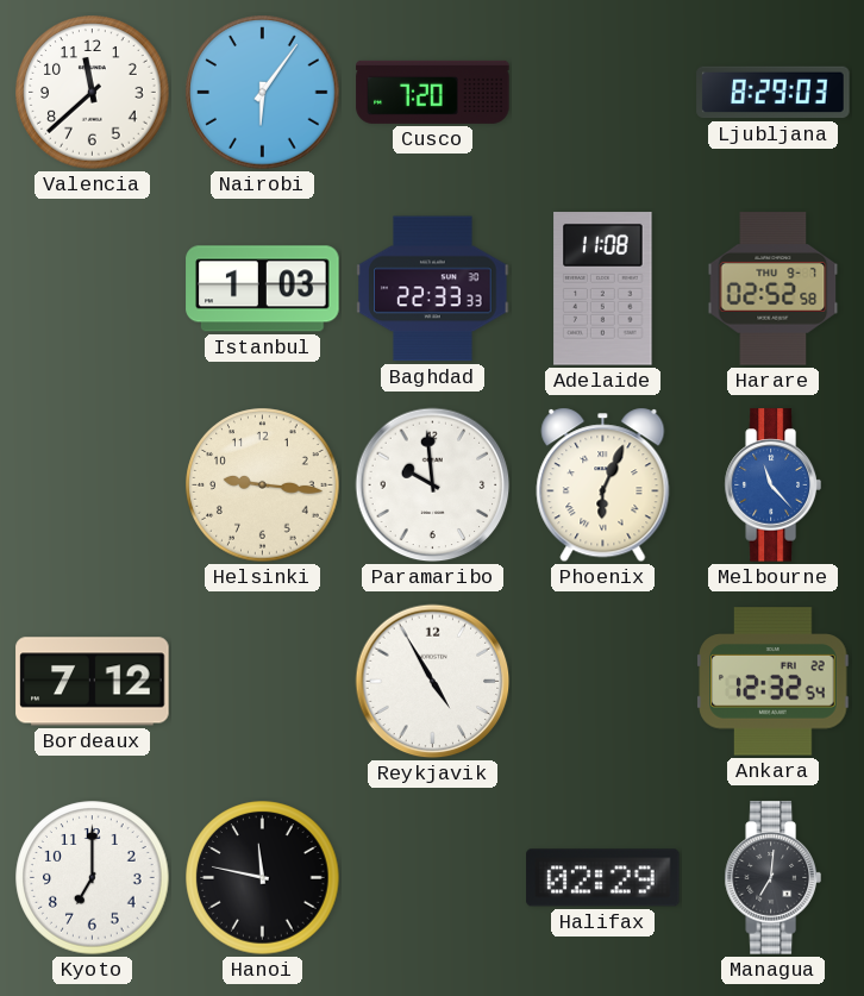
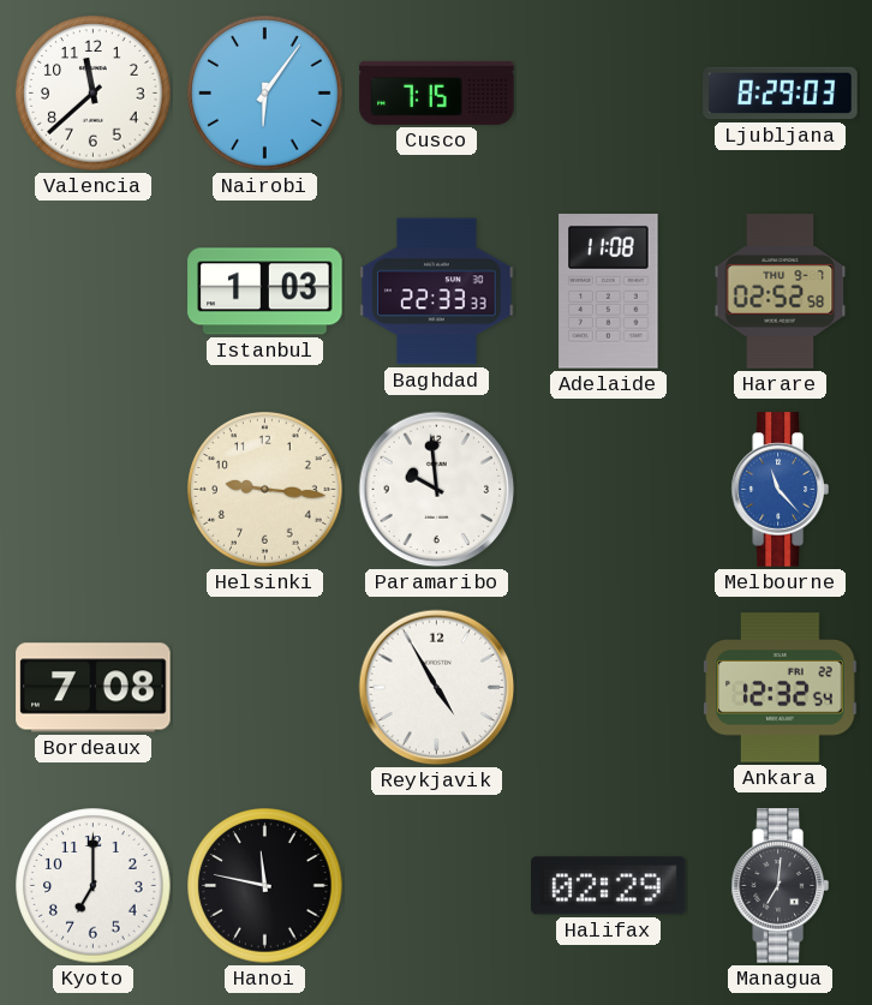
Cusco: 7:20 -> 7:15 (437, 92)
Phoenix: 6:04 -> none (603, 486)
Bordeaux: 7:12 -> 7:08 (94, 688)
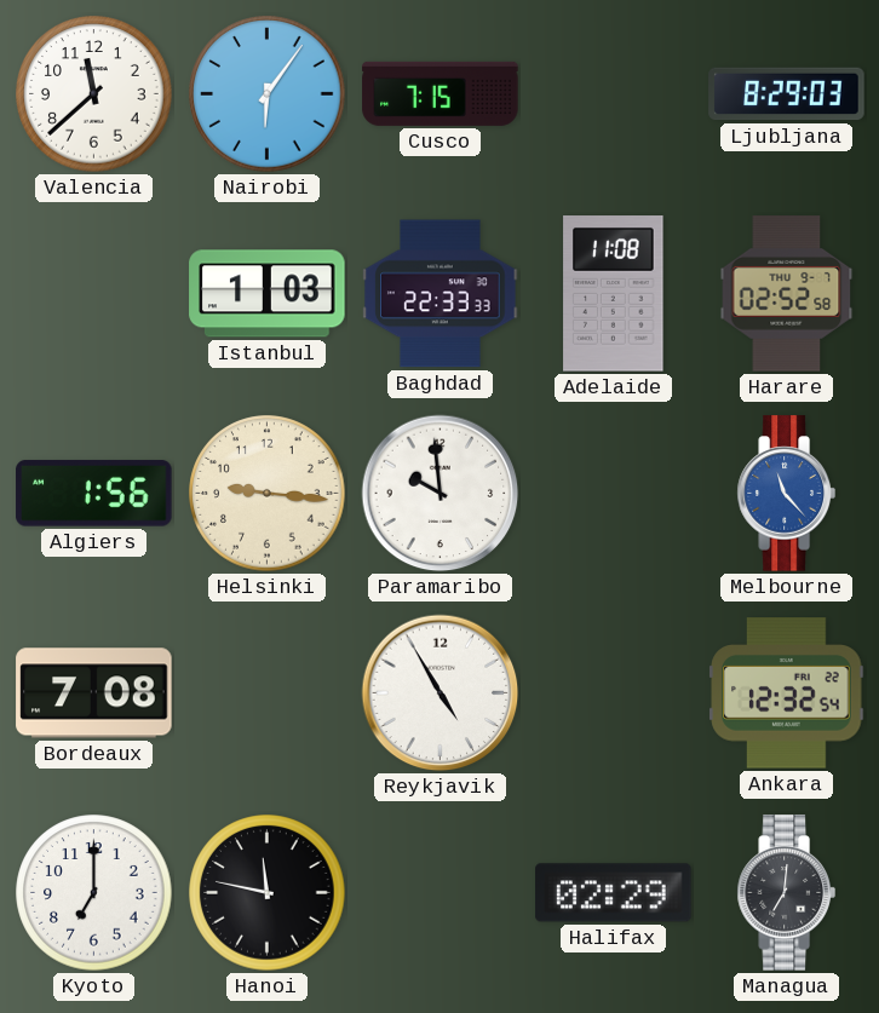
Algiers: none -> 1:56 (94, 494)
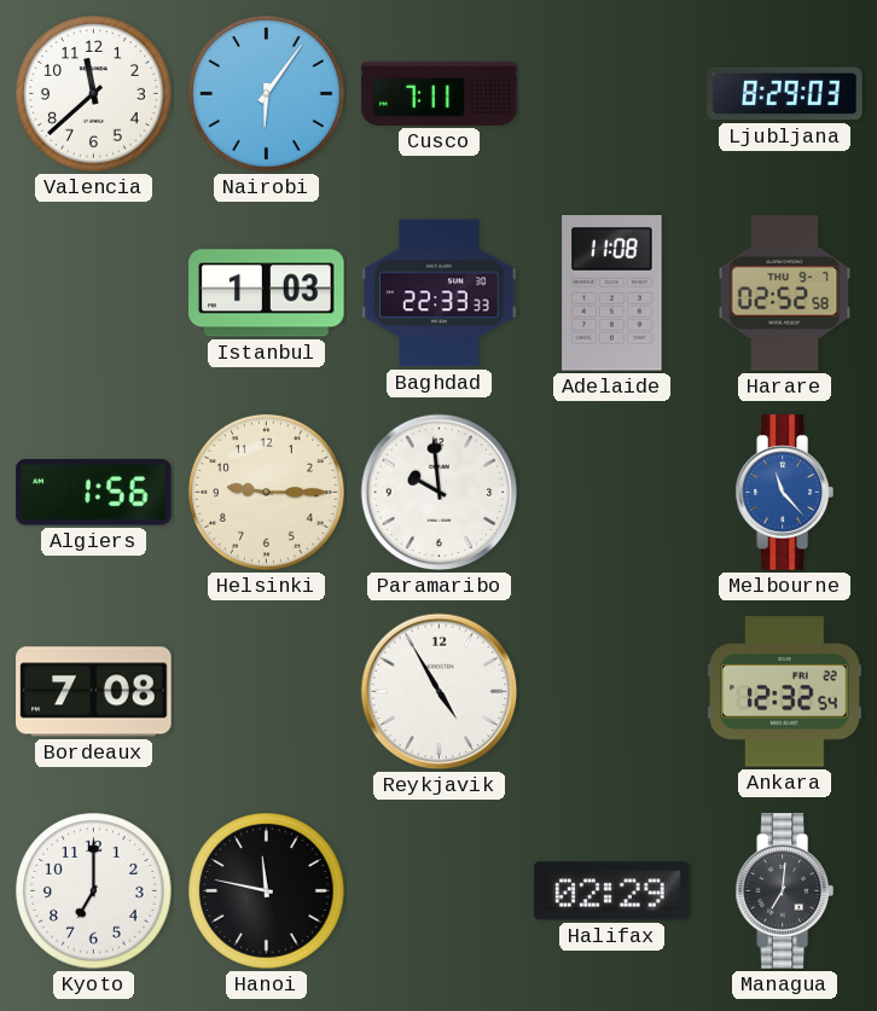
Cusco: 7:15 -> 7:11 (440, 93)
Helsinki: 9:16 -> 9:15 (267, 493)
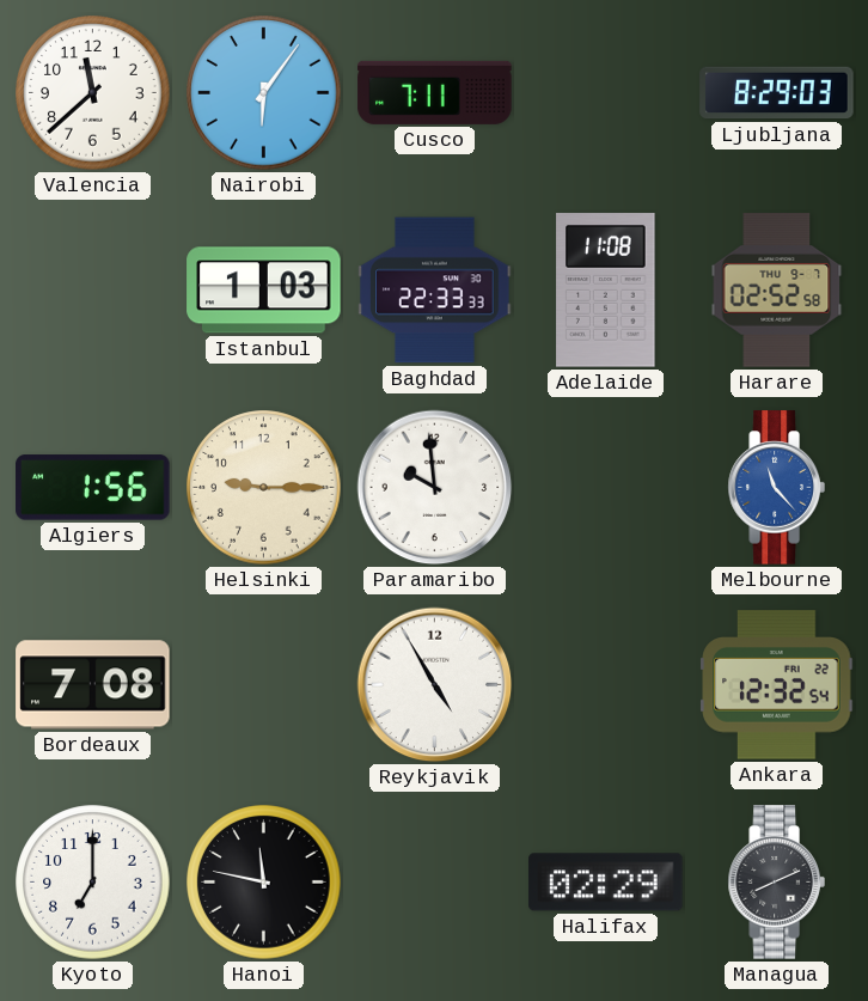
Managua: 7:01 -> 8:11 (776, 883)
